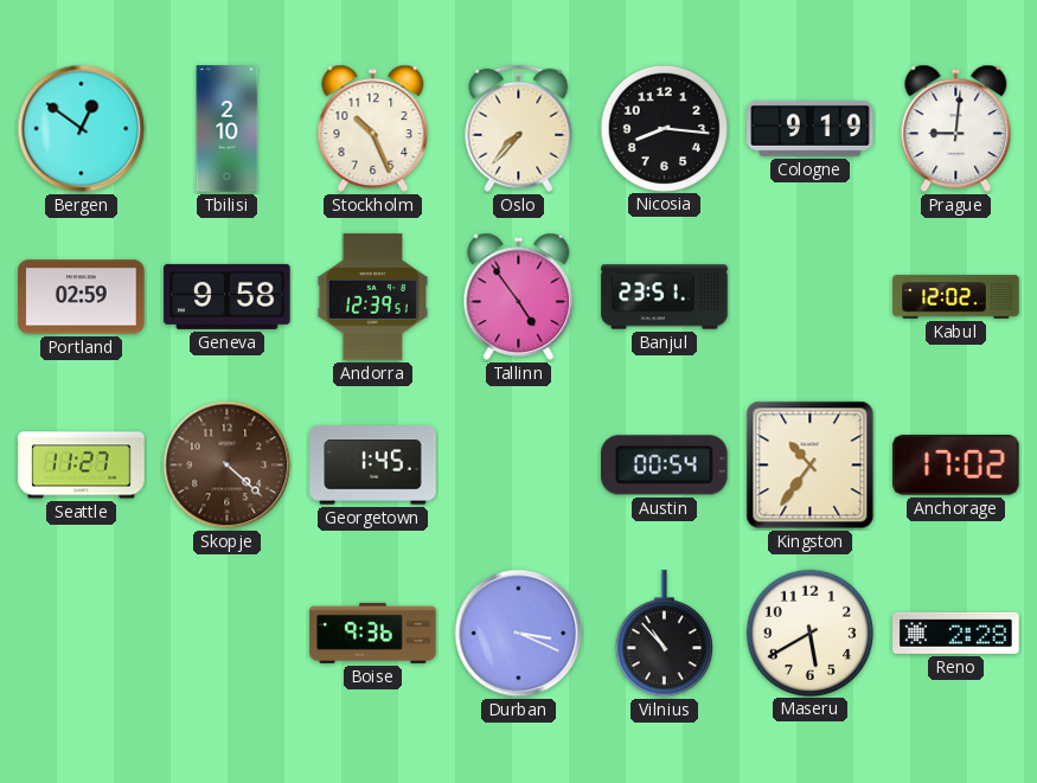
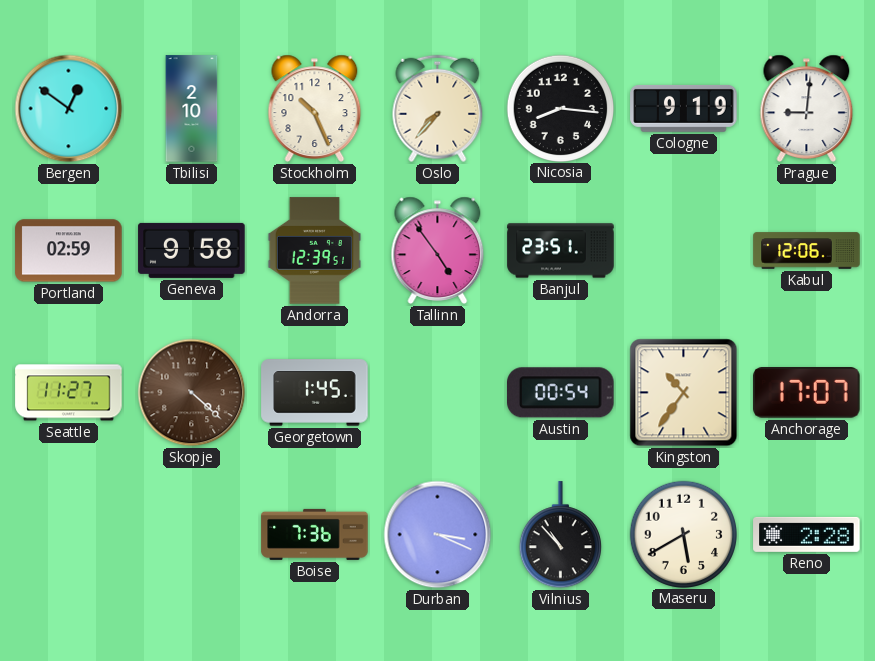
Kabul: 12:02 -> 12:06 (807, 251)
Anchorage: 17:02 -> 17:07 (807, 393)
Boise: 9:36 -> 7:36 (315, 534)
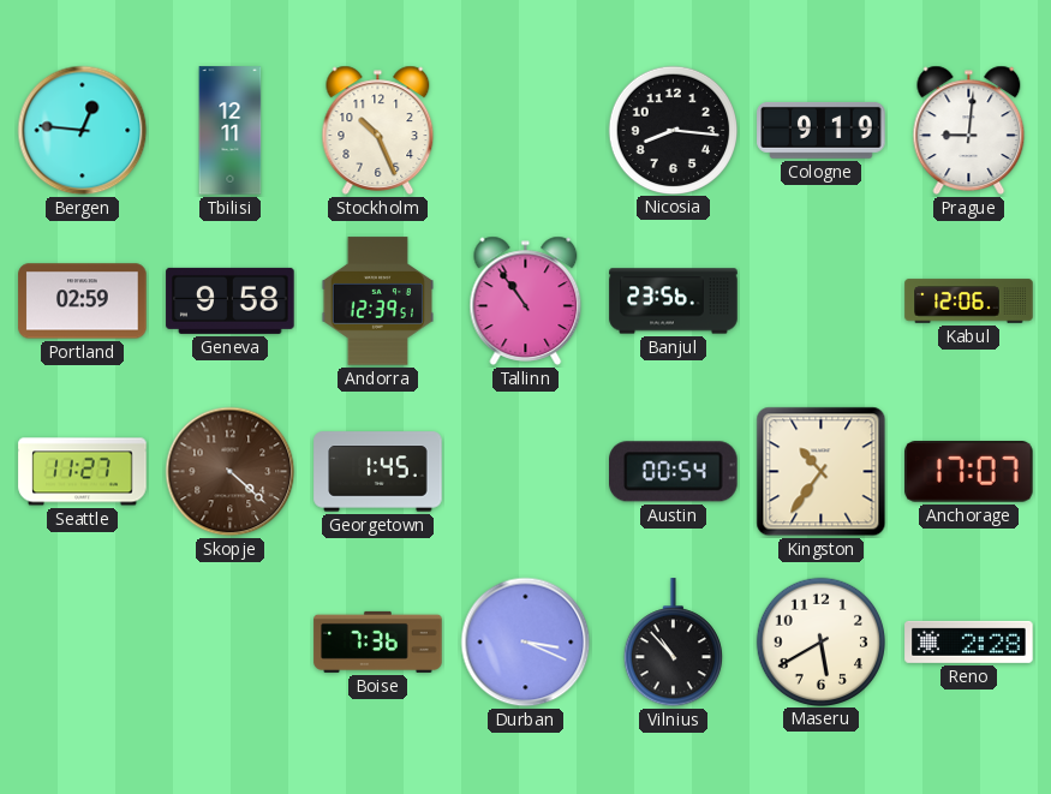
Bergen: 12:51 -> 12:46 (83, 131)
Tbilisi: 2:10 -> 12:11 (231, 131)
Oslo: 7:37 -> none (438, 109)
Tallinn: 4:54 -> 10:54 (526, 300)
Banjul: 23:51 -> 23:56 (674, 302)
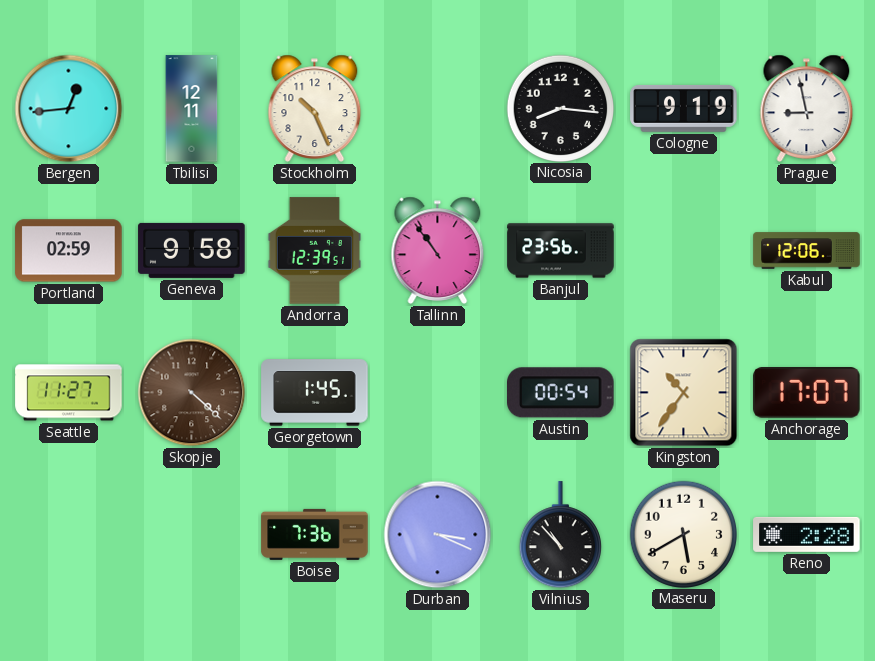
Bergen: 12:46 -> 12:44 (69, 109)
Prague: 9:01 -> 8:58 (807, 108)
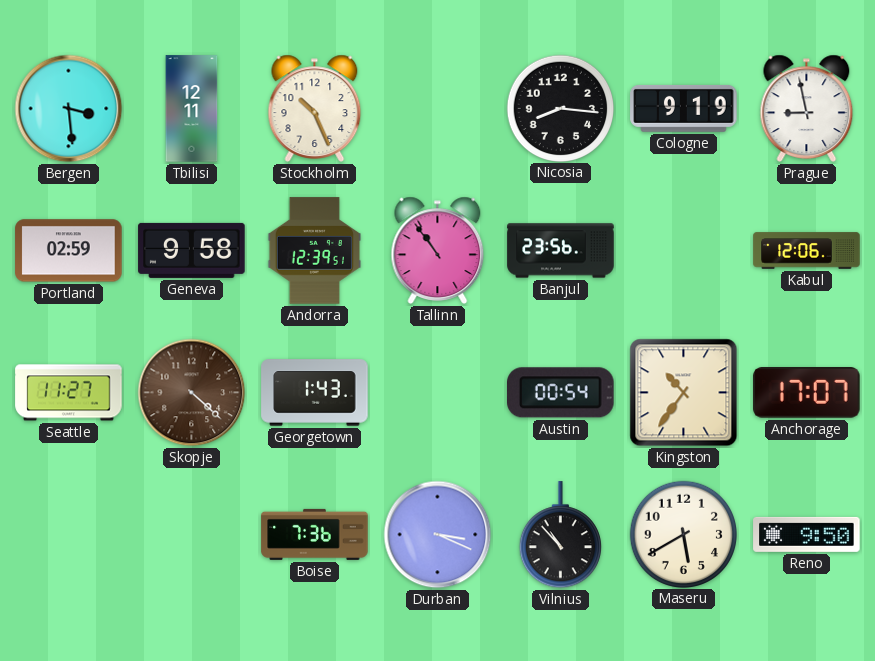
Bergen: 12:44 -> 3:29 (69, 109)
Georgetown: 1:45 -> 1:43 (315, 393)
Reno: 2:28 -> 9:50 (807, 534)
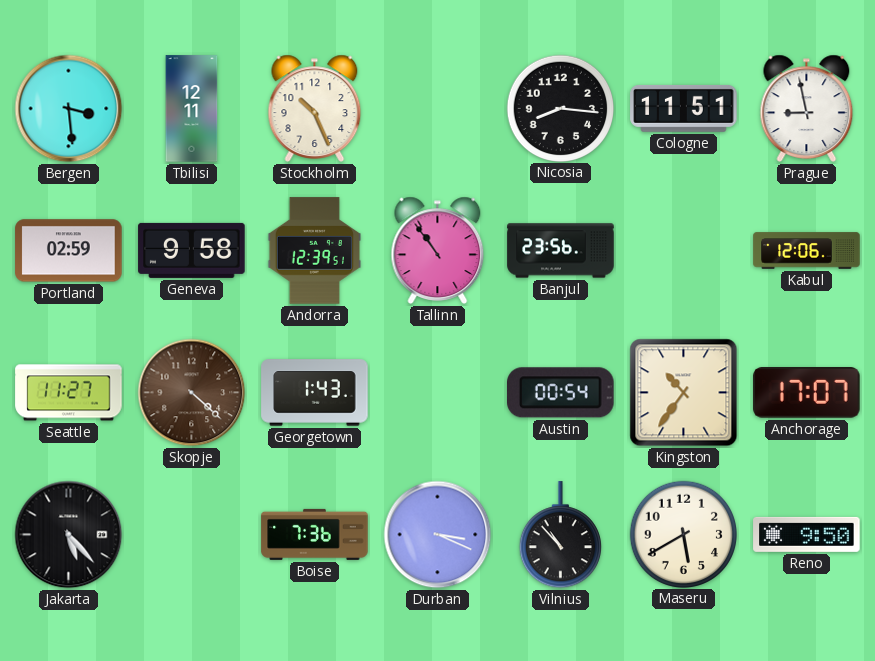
Cologne: 9:19 -> 11:51 (684, 108)
Jakarta: none -> 5:23 (69, 535)
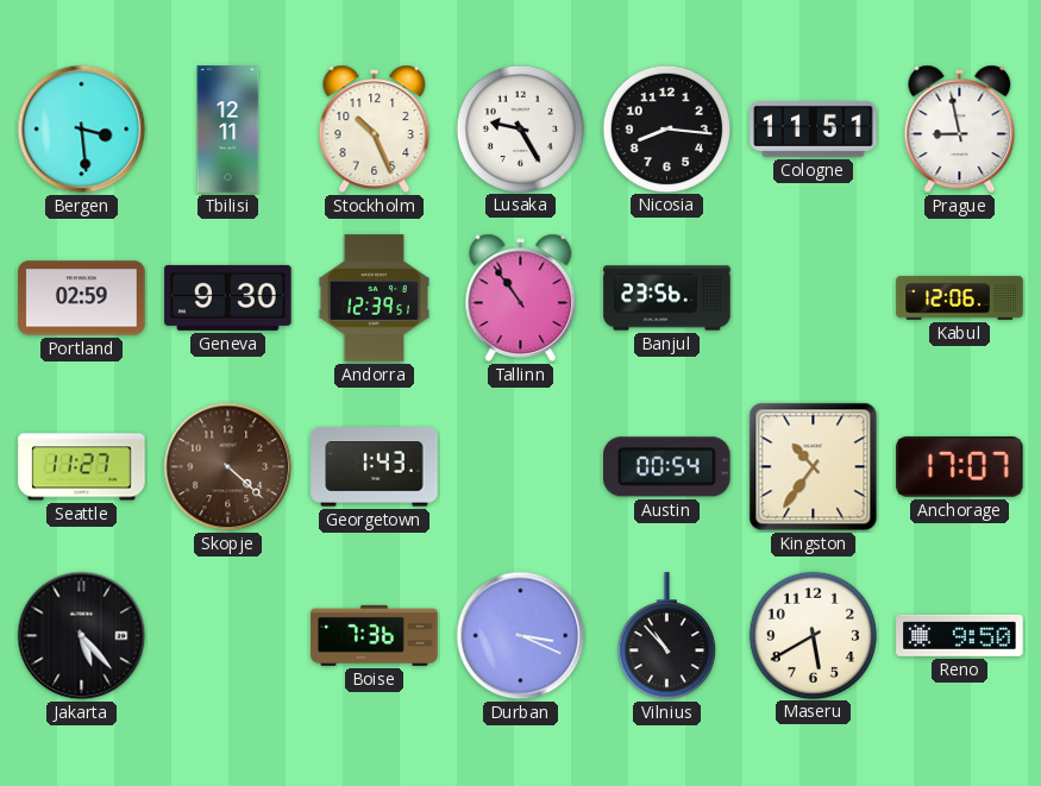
Lusaka: none -> 9:25 (520, 128)
Geneva: 9:58 -> 9:30 (228, 297)
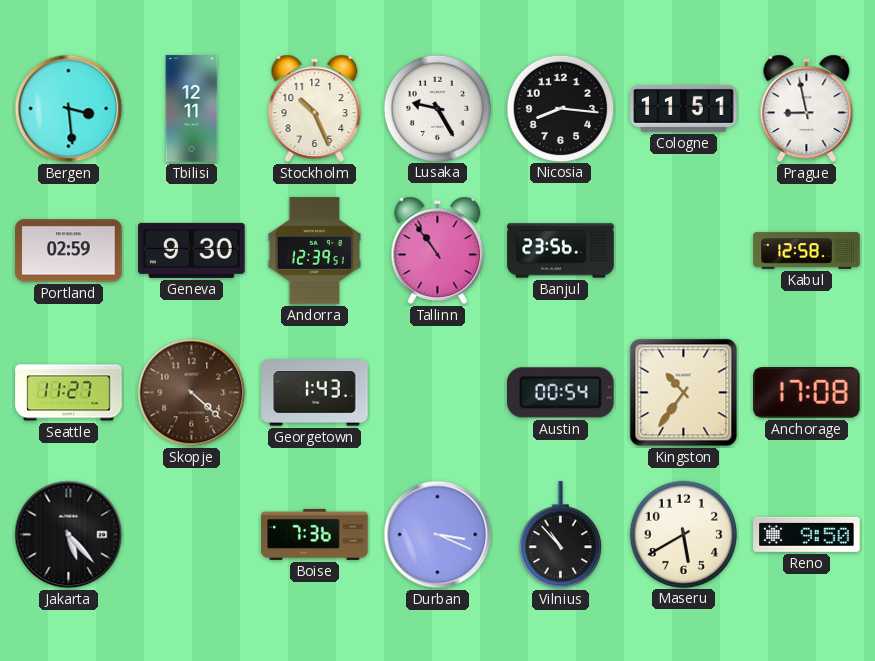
Kabul: 12:06 -> 12:58 (807, 251)
Anchorage: 17:07 -> 17:08 (807, 393)
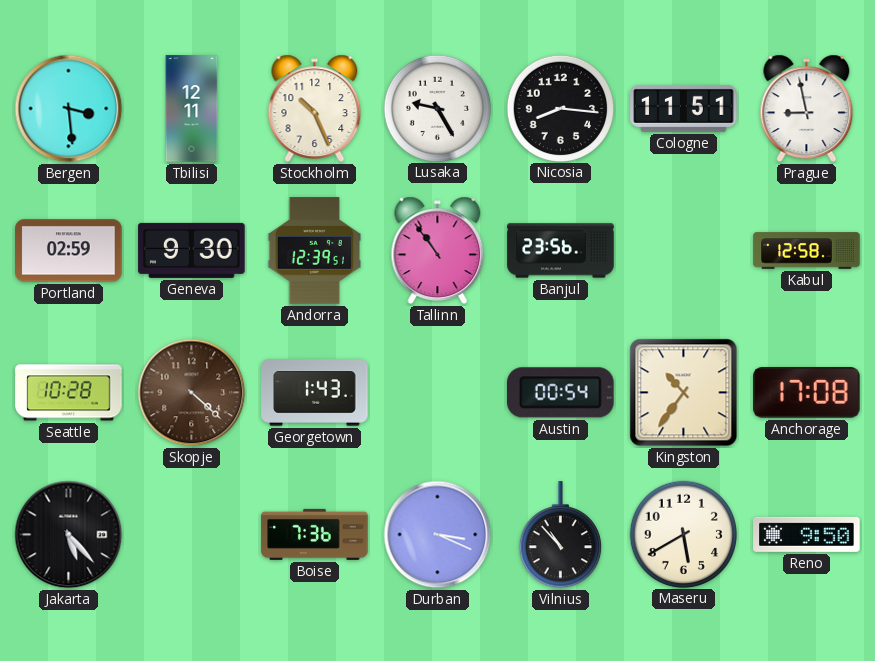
Seattle: 11:27 -> 10:28 (69, 393)
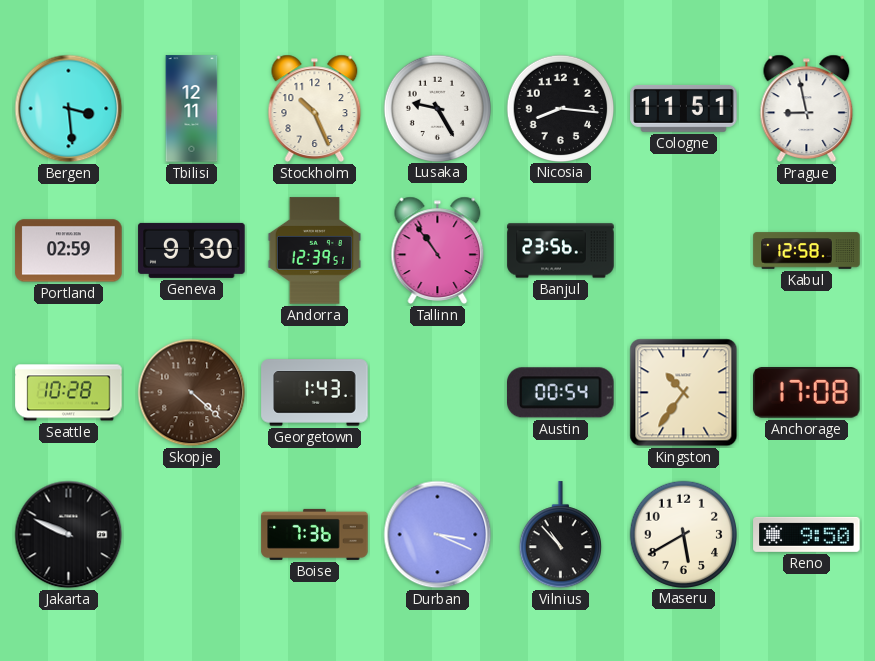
Jakarta: 5:23 -> 9:49 (69, 535)
